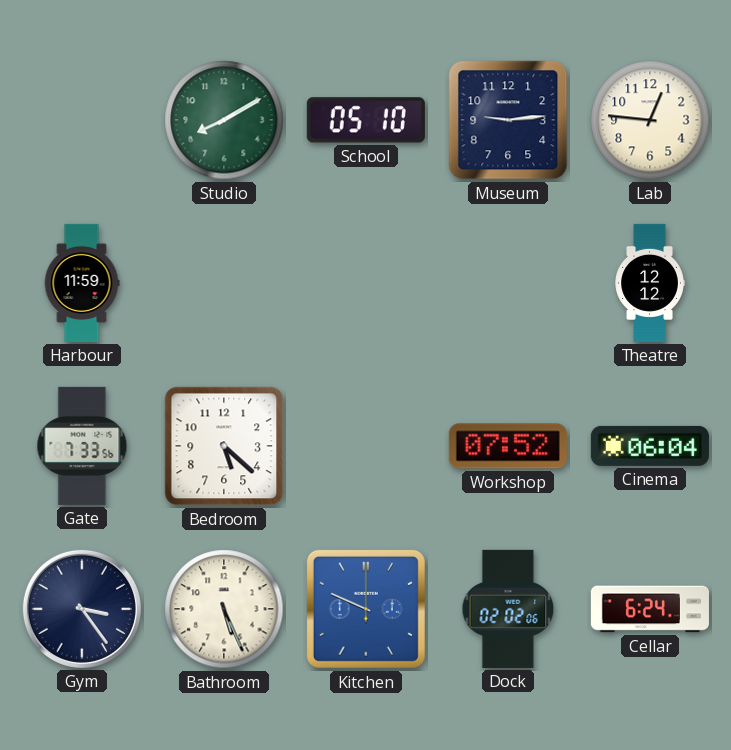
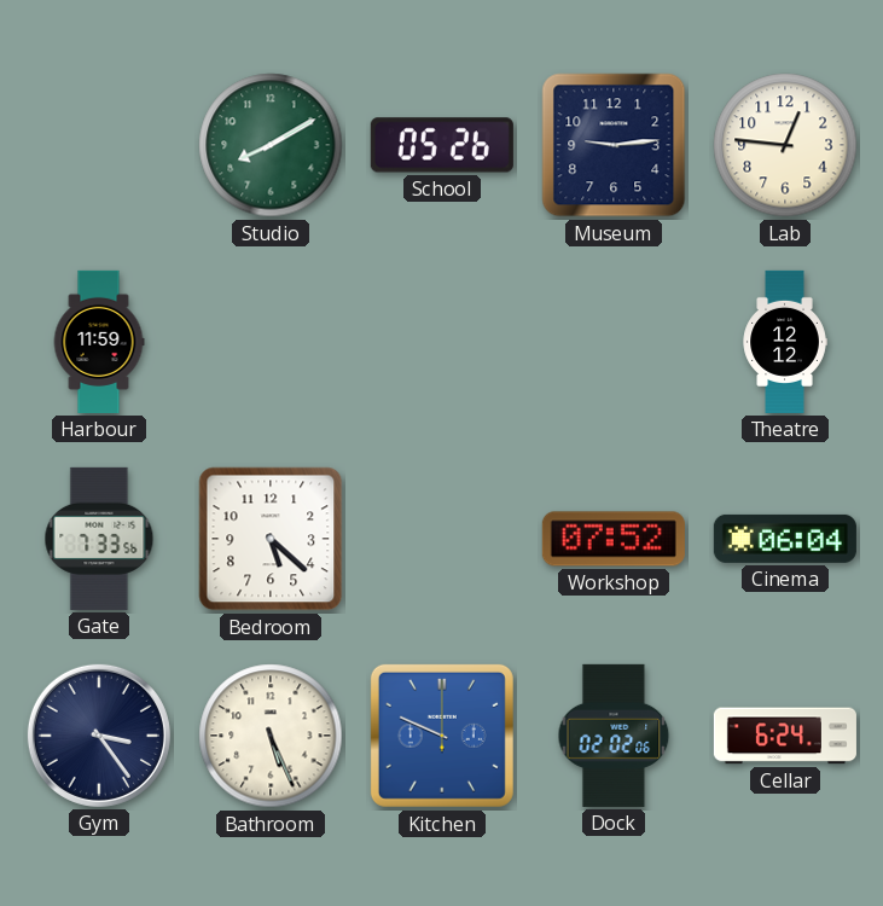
School: 05:10 -> 05:26 (442, 145)
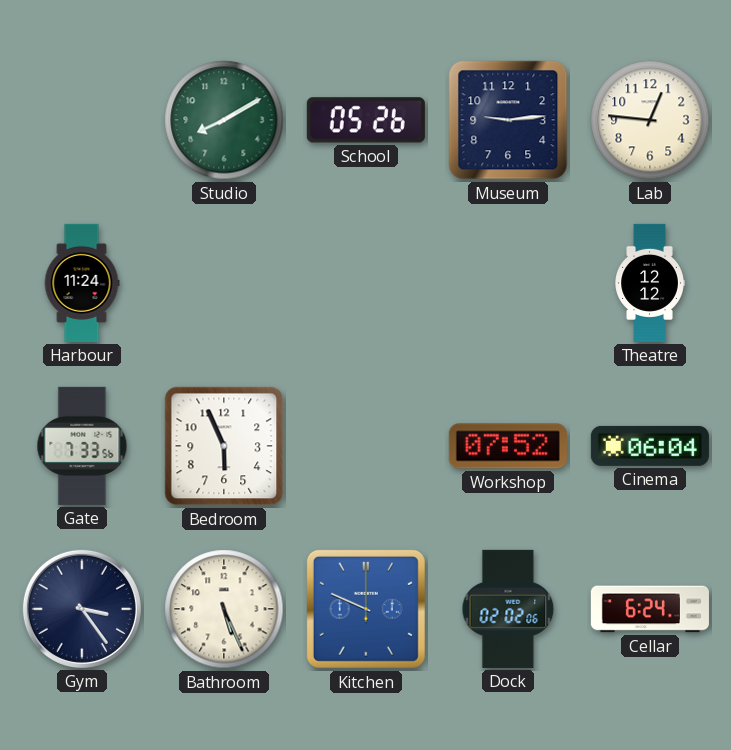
Harbour: 11:59 -> 11:24 (82, 283)
Bedroom: 5:22 -> 5:56 (224, 446)
